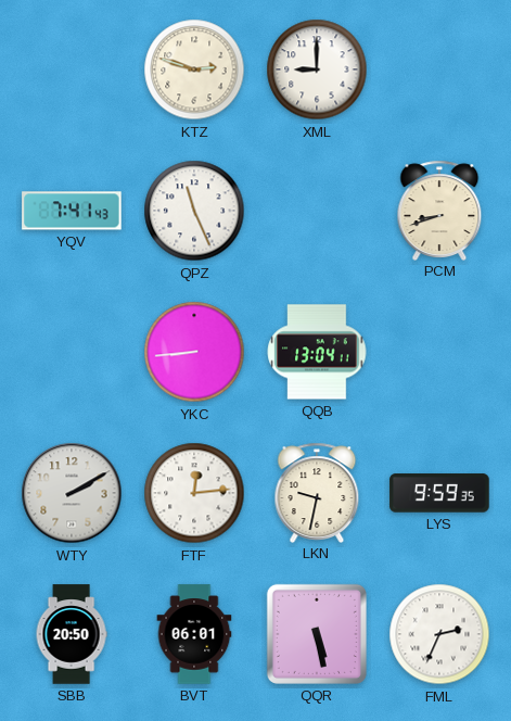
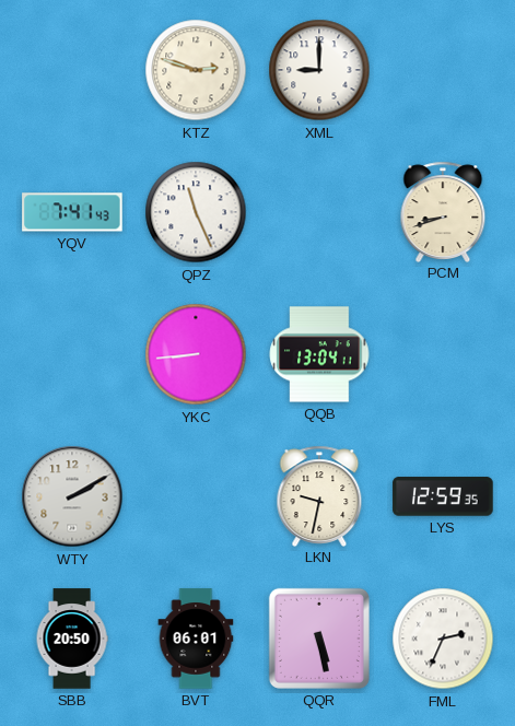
FTF: 12:14 -> none (194, 493)
LYS: 9:59 -> 12:59 (443, 496)
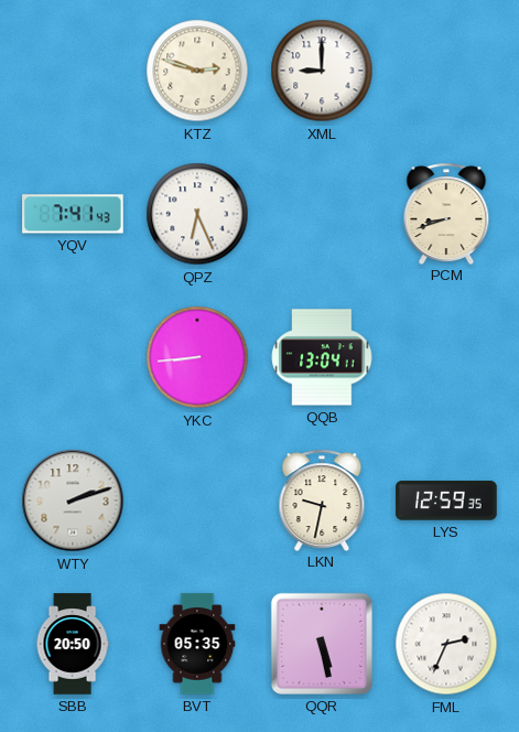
QPZ: 11:26 -> 6:26 (197, 214)
WTY: 2:10 -> 2:12 (73, 500)
BVT: 06:01 -> 05:35 (197, 644)
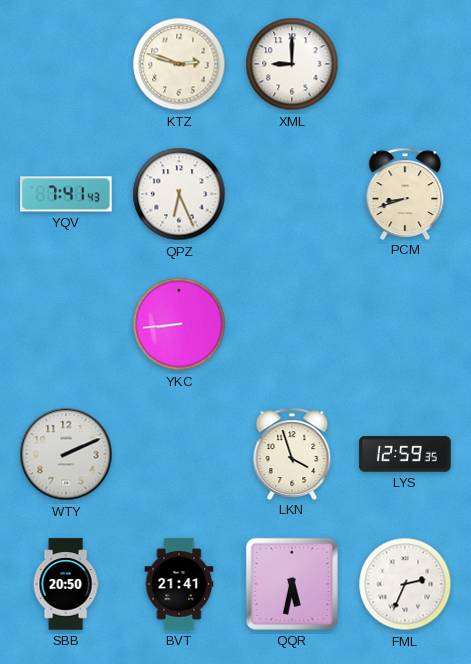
QQB: 13:04 -> none (322, 357)
WTY: 2:12 -> 2:11 (66, 454)
LKN: 9:32 -> 3:57 (292, 453)
BVT: 05:35 -> 21:41 (179, 584)
QQR: 5:28 -> 5:32 (292, 584)
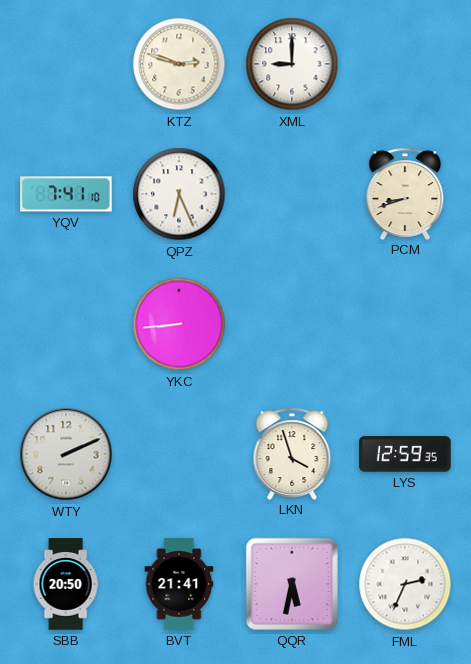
YQV: 7:41:43 -> 7:41:10 (66, 194)
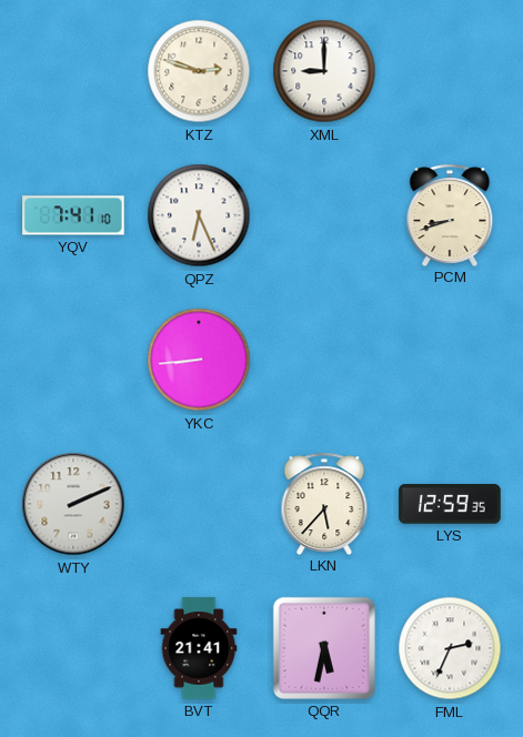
LKN: 3:57 -> 5:37 (324, 503)
SBB: 20:50 -> none (66, 584)
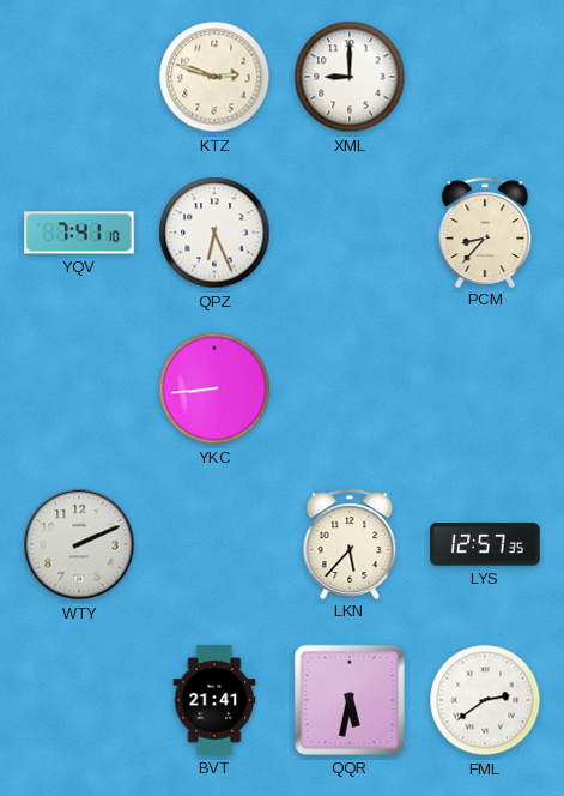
PCM: 8:42 -> 8:37 (485, 231)
LYS: 12:59 -> 12:57 (485, 544)
FML: 2:34 -> 2:39 (485, 700)
